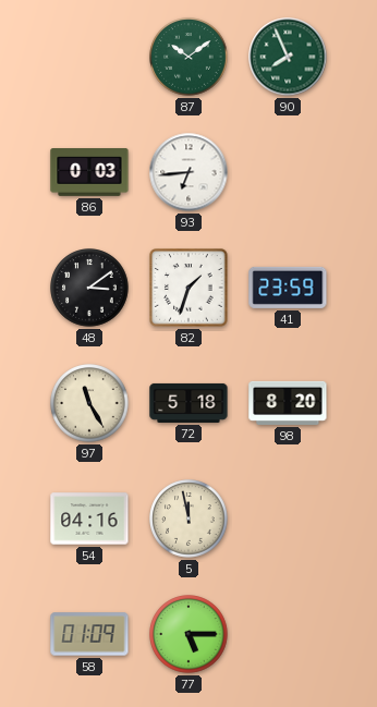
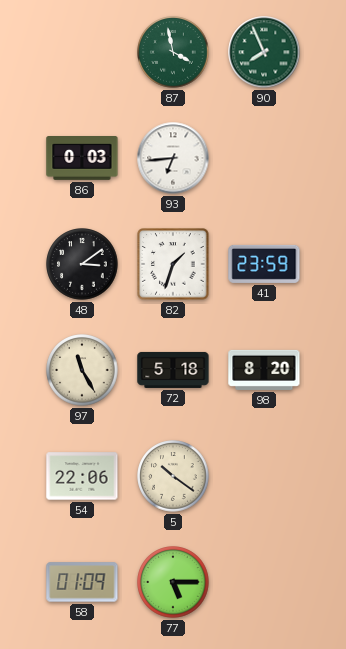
87: 10:09 -> 3:58 (173, 52)
54: 04:16 -> 22:06 (82, 476)
5: 11:58 -> 10:21 (173, 476)
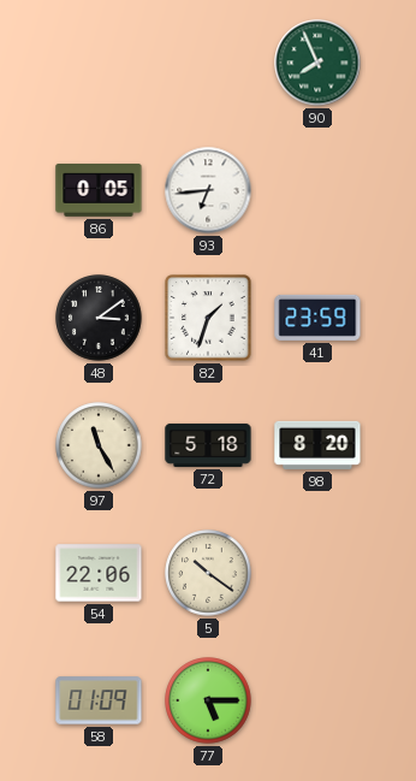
87: 3:58 -> none (173, 52)
86: 0:03 -> 0:05 (99, 191)
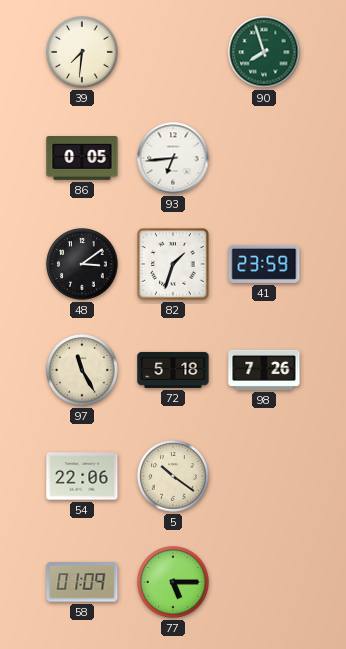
39: none -> 7:31 (82, 52)
90: 7:56 -> 7:57 (264, 52)
98: 8:20 -> 7:26 (264, 370)
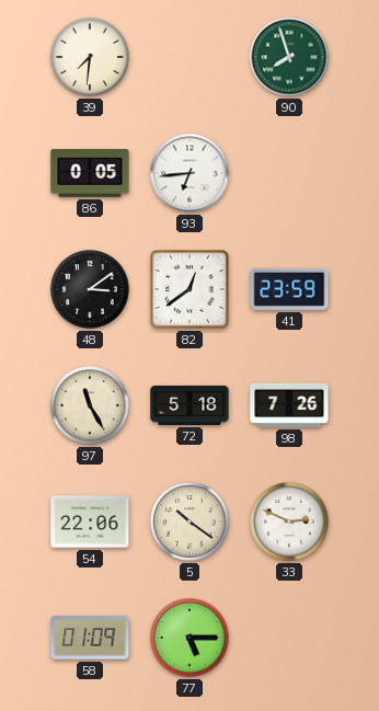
82: 1:33 -> 12:39 (190, 289)
33: none -> 2:49 (289, 521)
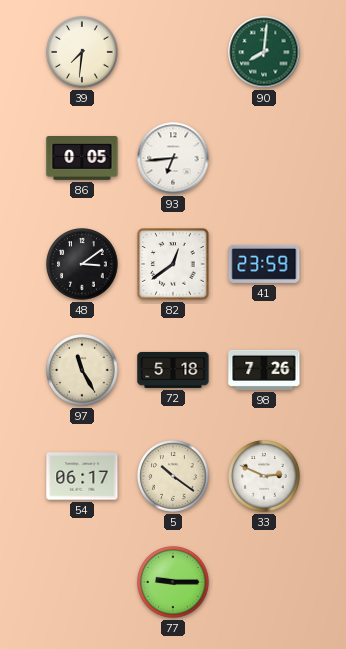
90: 7:57 -> 8:01 (264, 52)
54: 22:06 -> 06:17 (82, 476)
58: 01:09 -> none (90, 638)
77: 5:15 -> 9:15 (173, 582)
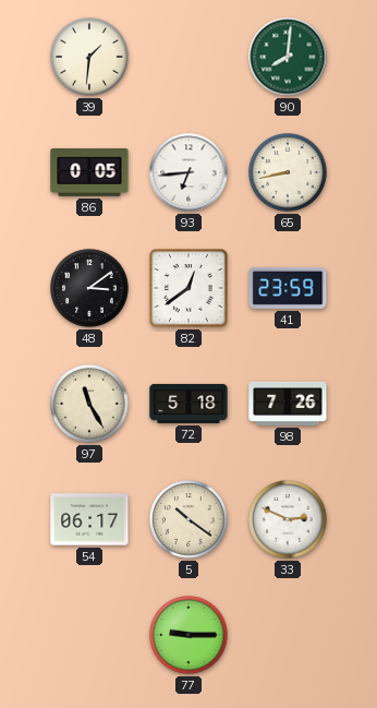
39: 7:31 -> 1:31 (89, 57)
65: none -> 8:43 (288, 172)
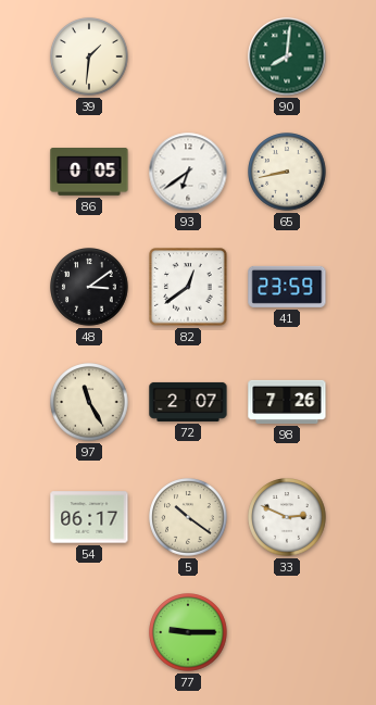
93: 6:44 -> 6:39 (188, 172)
72: 5:18 -> 2:07 (188, 402)
